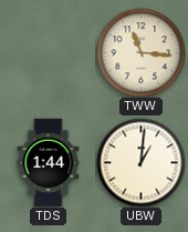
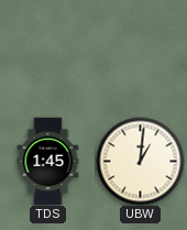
TWW: 11:16 -> none (140, 52)
TDS: 1:44 -> 1:45 (48, 161)
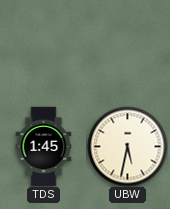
UBW: 1:01 -> 5:32 (127, 146)
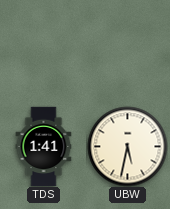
TDS: 1:45 -> 1:41 (44, 146)
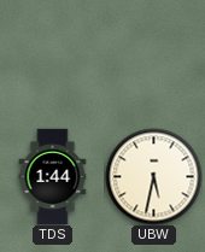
TDS: 1:41 -> 1:44 (53, 176)
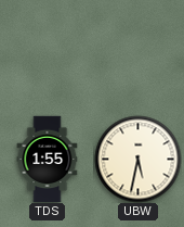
TDS: 1:44 -> 1:55 (48, 159)
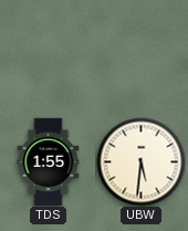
UBW: 5:32 -> 5:31 (140, 161)
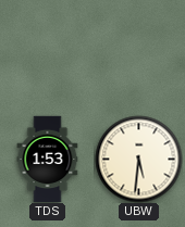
TDS: 1:55 -> 1:53 (48, 159)
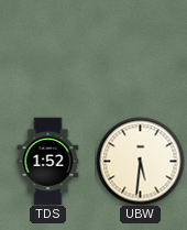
TDS: 1:53 -> 1:52 (48, 161)
